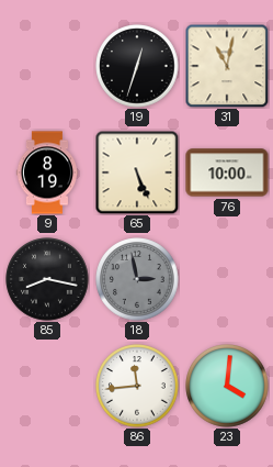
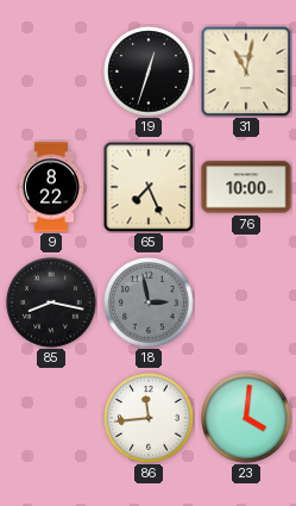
9: 8:19 -> 8:22 (50, 187)
65: 5:26 -> 7:26 (149, 187)
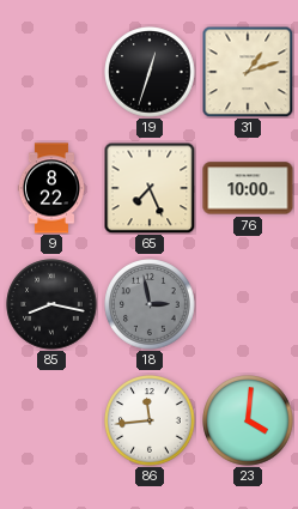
31: 11:02 -> 1:12 (248, 72)
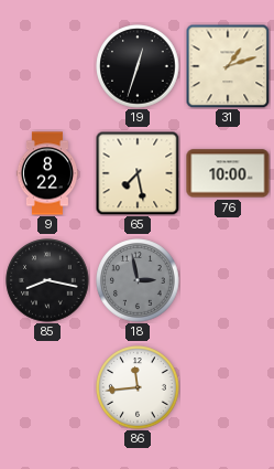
65: 7:26 -> 7:28 (138, 173)
23: 4:01 -> none (248, 420)
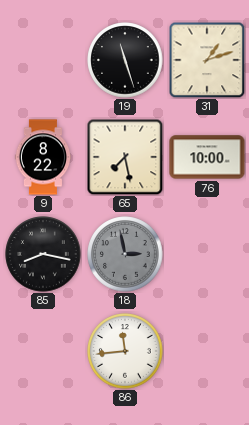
19: 12:33 -> 11:27 (125, 60)
